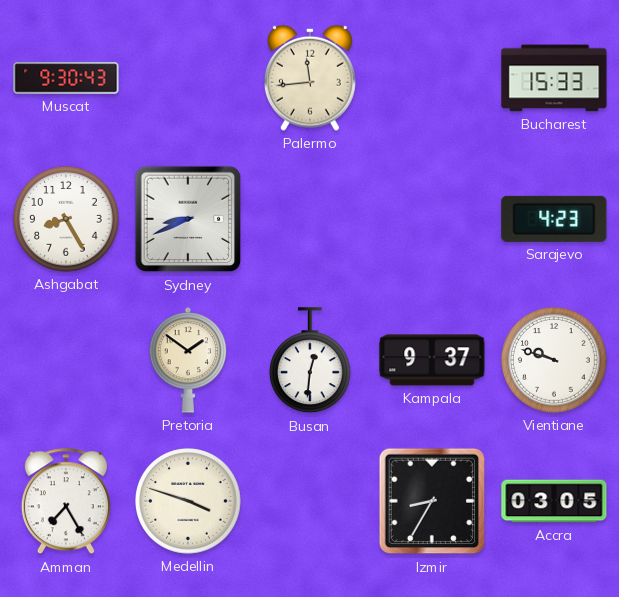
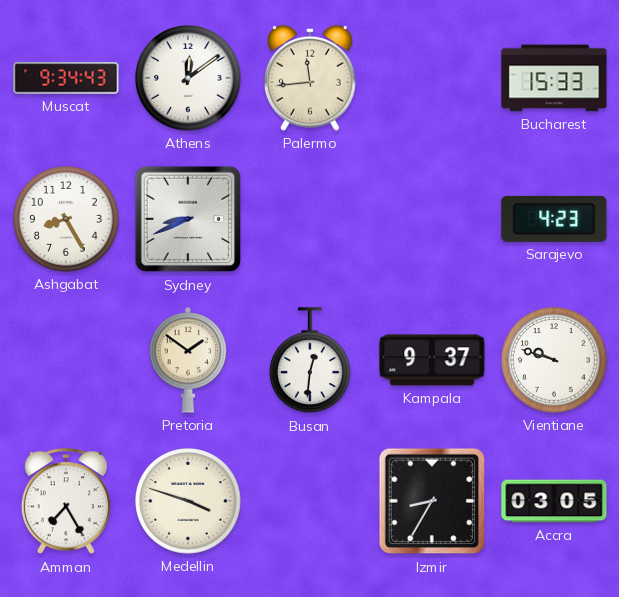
Muscat: 9:30 -> 9:34 (66, 78)
Athens: none -> 12:09 (189, 79)
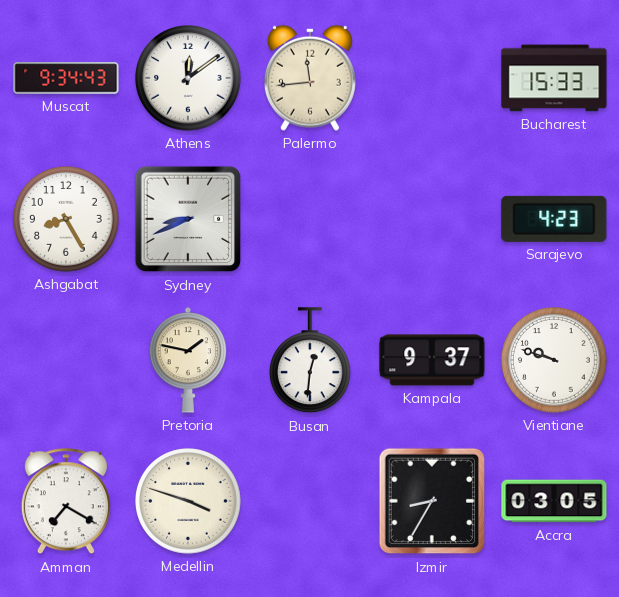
Pretoria: 1:51 -> 1:47 (188, 360)
Amman: 7:25 -> 7:20 (66, 502)
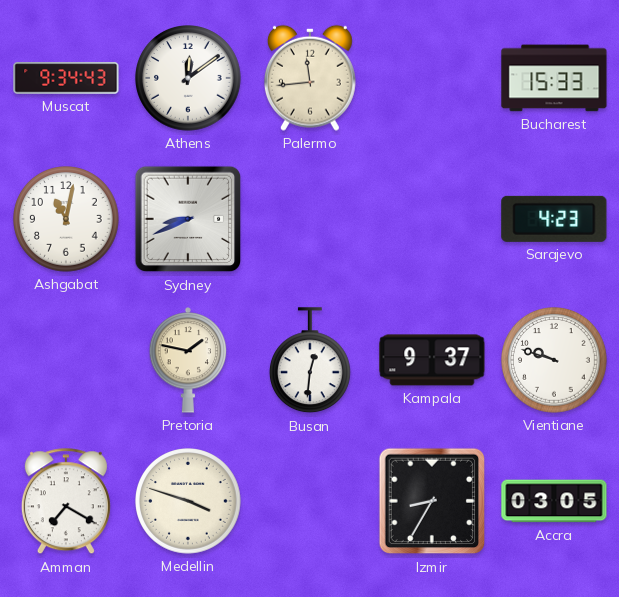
Ashgabat: 8:25 -> 11:02 (67, 220)
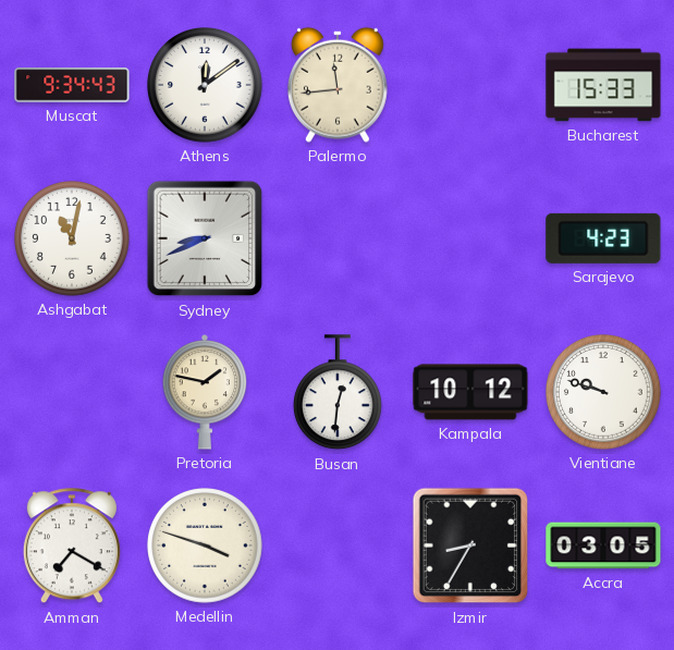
Kampala: 9:37 -> 10:12 (470, 392)
